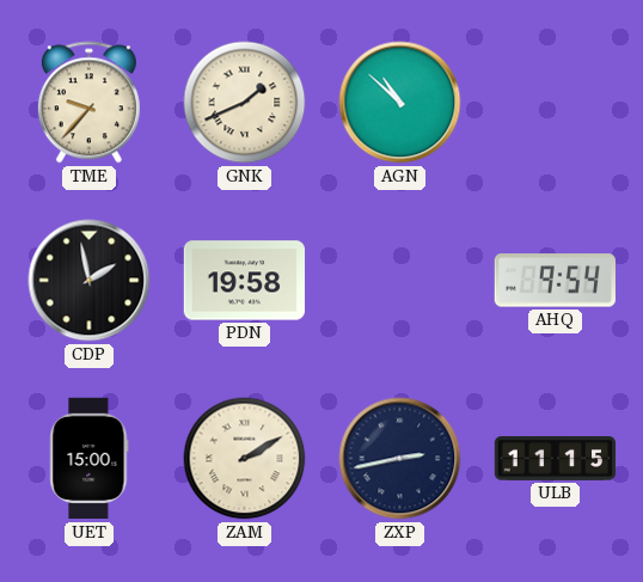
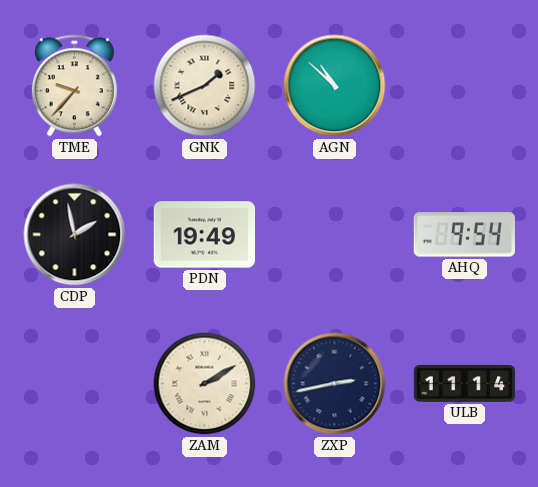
PDN: 19:58 -> 19:49 (205, 235)
UET: 15:00 -> none (90, 459)
ULB: 11:15 -> 11:14 (465, 384)
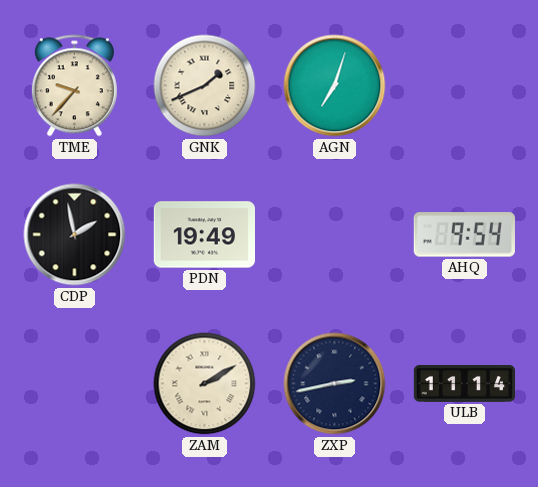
AGN: 10:52 -> 7:03 (335, 86)
